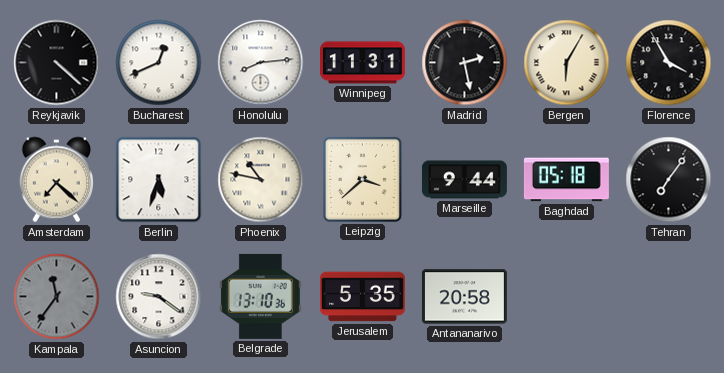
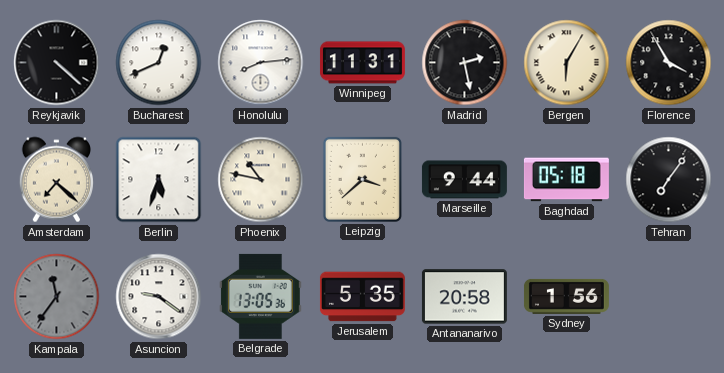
Belgrade: 13:10 -> 13:05 (260, 296)
Sydney: none -> 1:56 (566, 296)
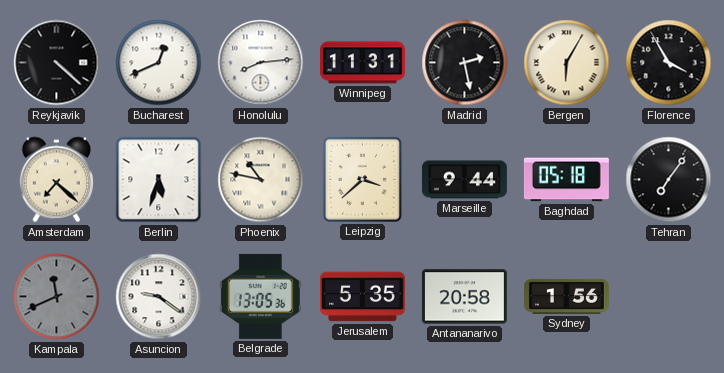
Kampala: 11:36 -> 11:41 (57, 297)
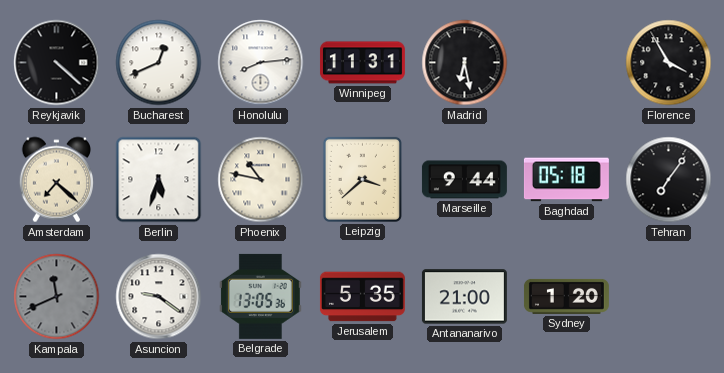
Madrid: 2:28 -> 6:28 (465, 63)
Bergen: 6:05 -> none (567, 63)
Antananarivo: 20:58 -> 21:00 (464, 297)
Sydney: 1:56 -> 1:20 (566, 296)
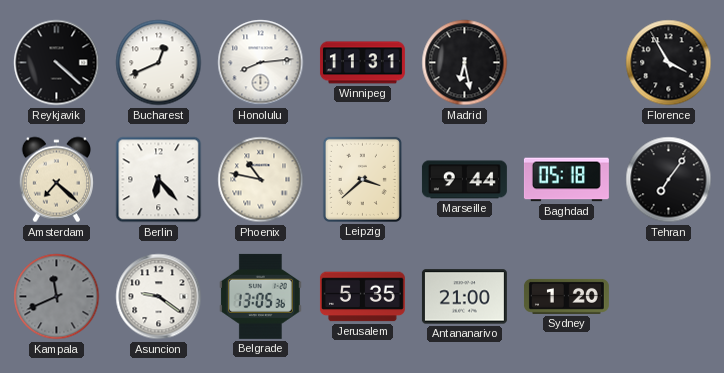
Berlin: 5:33 -> 6:23 (159, 180)
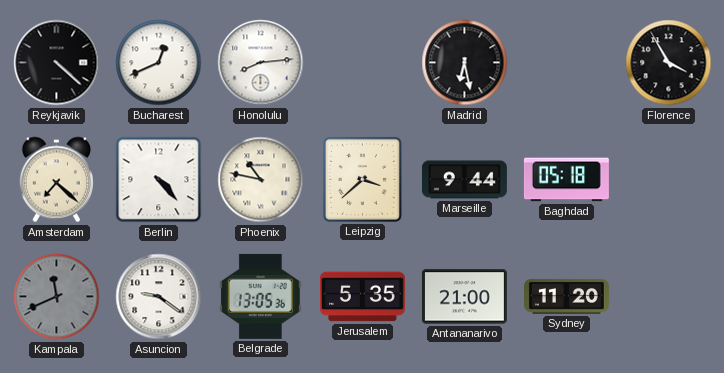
Winnipeg: 11:31 -> none (362, 63)
Berlin: 6:23 -> 4:23 (159, 180)
Tehran: 7:06 -> none (669, 180)
Sydney: 1:20 -> 11:20 (566, 296)
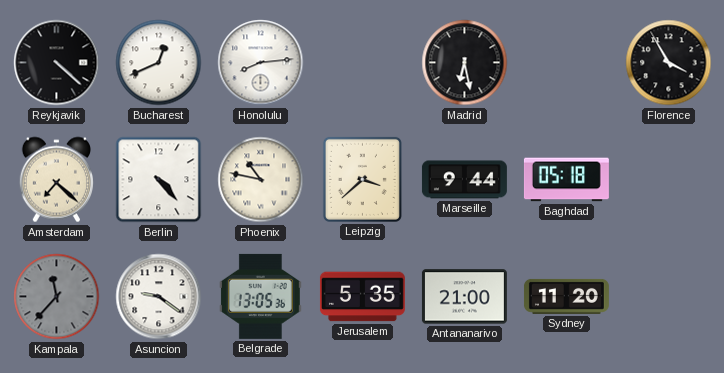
Kampala: 11:41 -> 11:37 (57, 297)
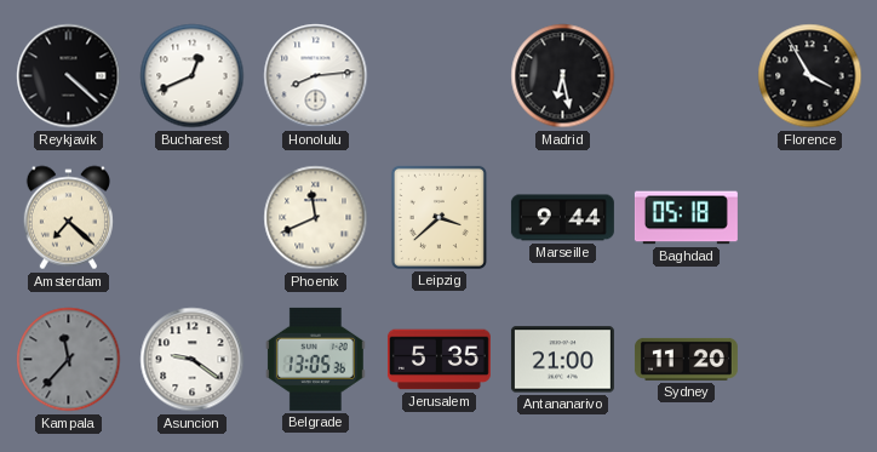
Berlin: 4:23 -> none (159, 180)
Phoenix: 10:47 -> 11:41 (316, 218)
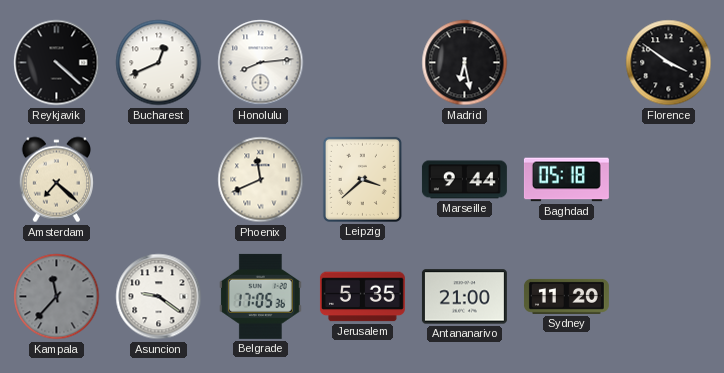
Florence: 3:55 -> 3:51 (669, 63)
Belgrade: 13:05 -> 17:05 (260, 296)
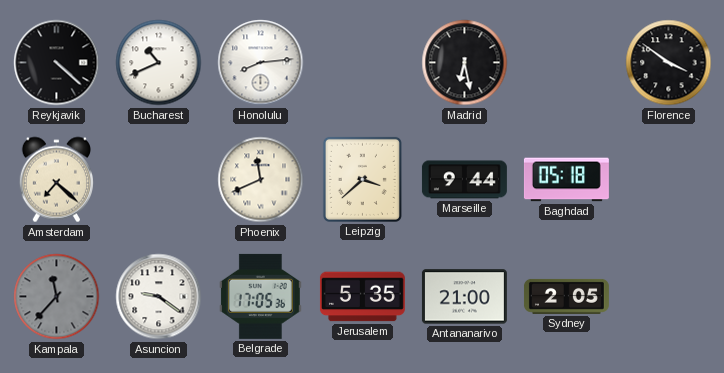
Bucharest: 12:41 -> 10:41 (159, 63)
Sydney: 11:20 -> 2:05 (566, 296)
